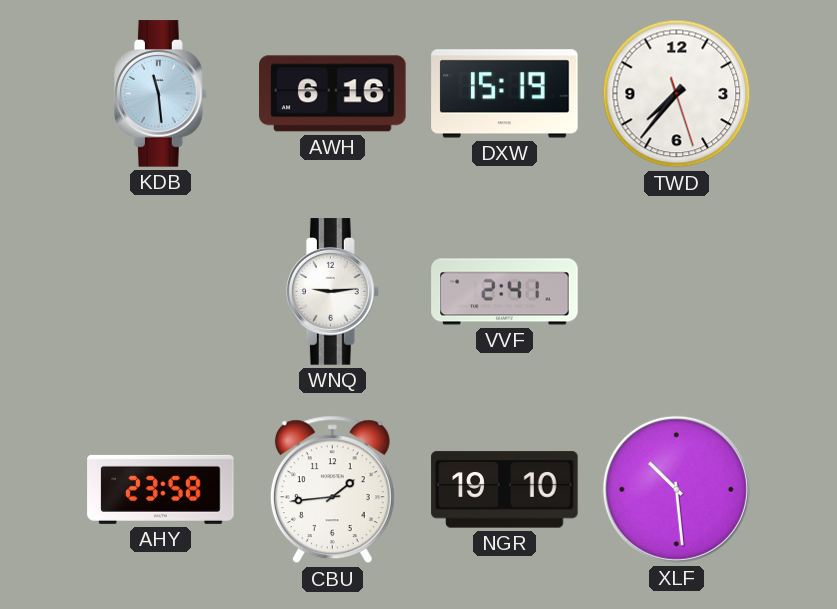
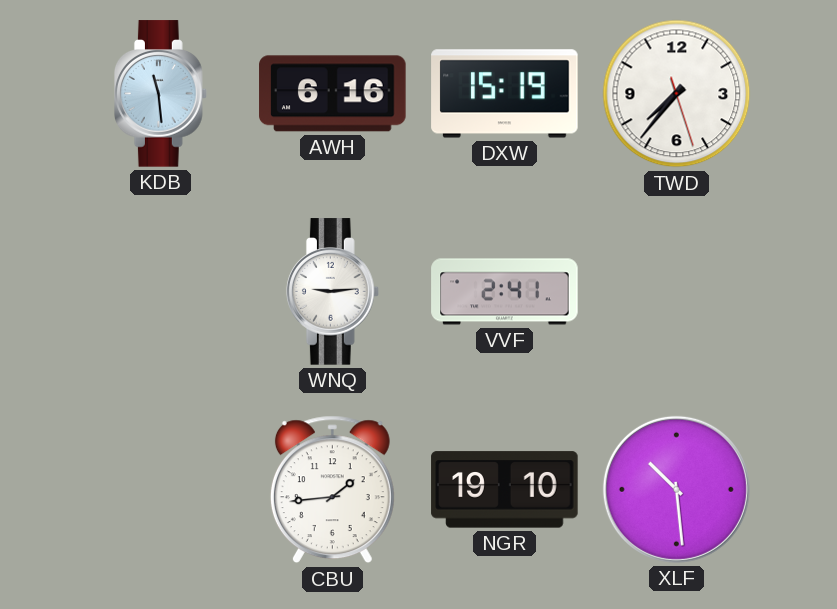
AHY: 23:58 -> none (161, 489)
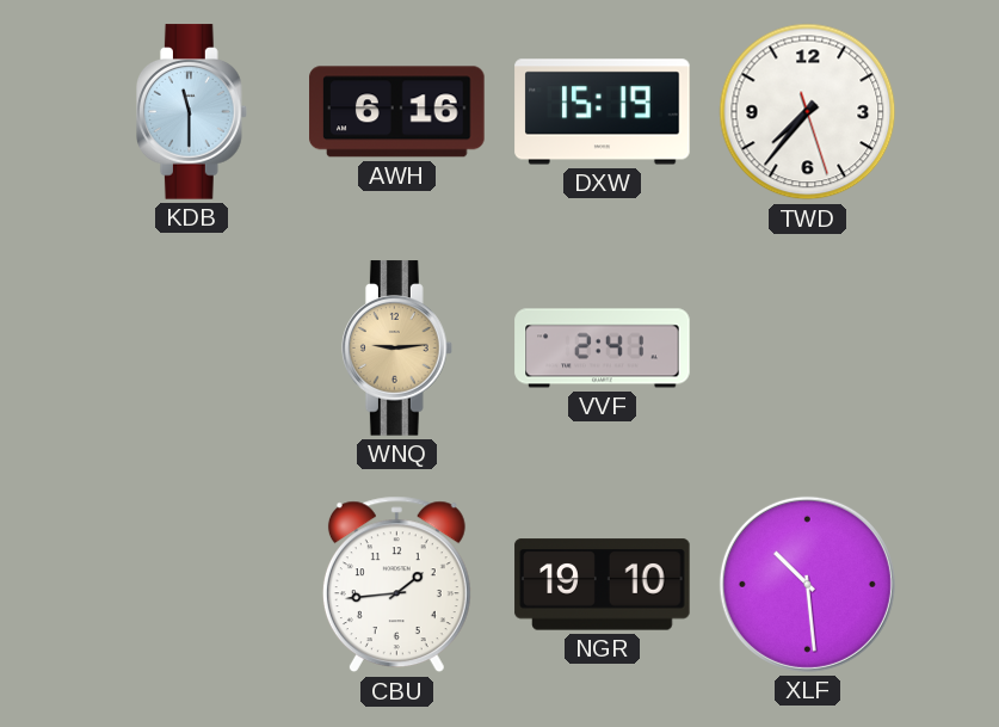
KDB: 11:29 -> 11:30 (191, 112)
WNQ dial: white -> champagne (396, 349)
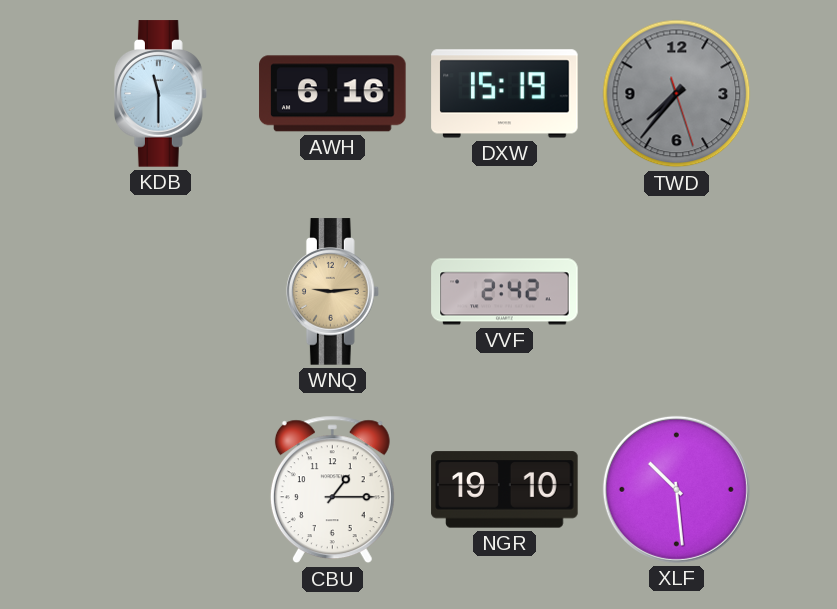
TWD dial: white -> grey (677, 94)
VVF: 2:41 -> 2:42 (505, 292)
CBU: 1:44 -> 1:15 (332, 490)
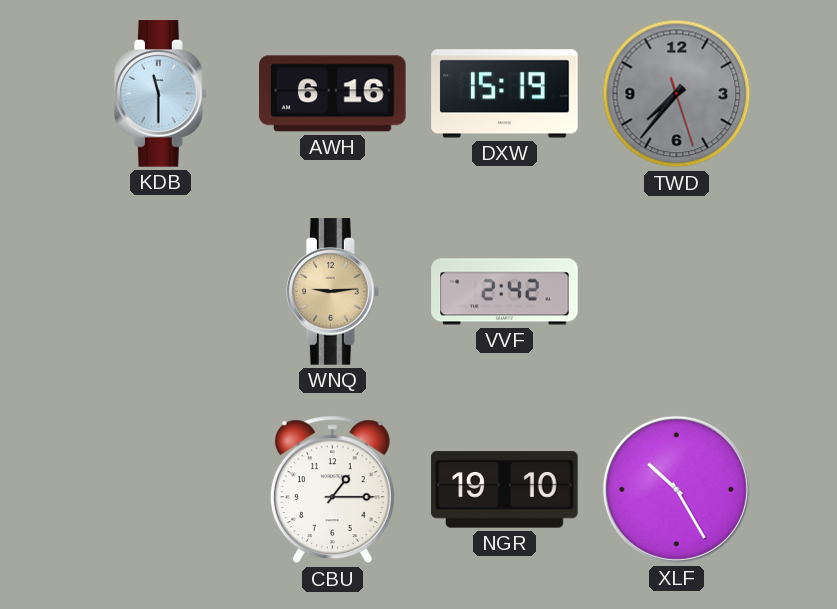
XLF: 10:29 -> 10:25 (676, 489)
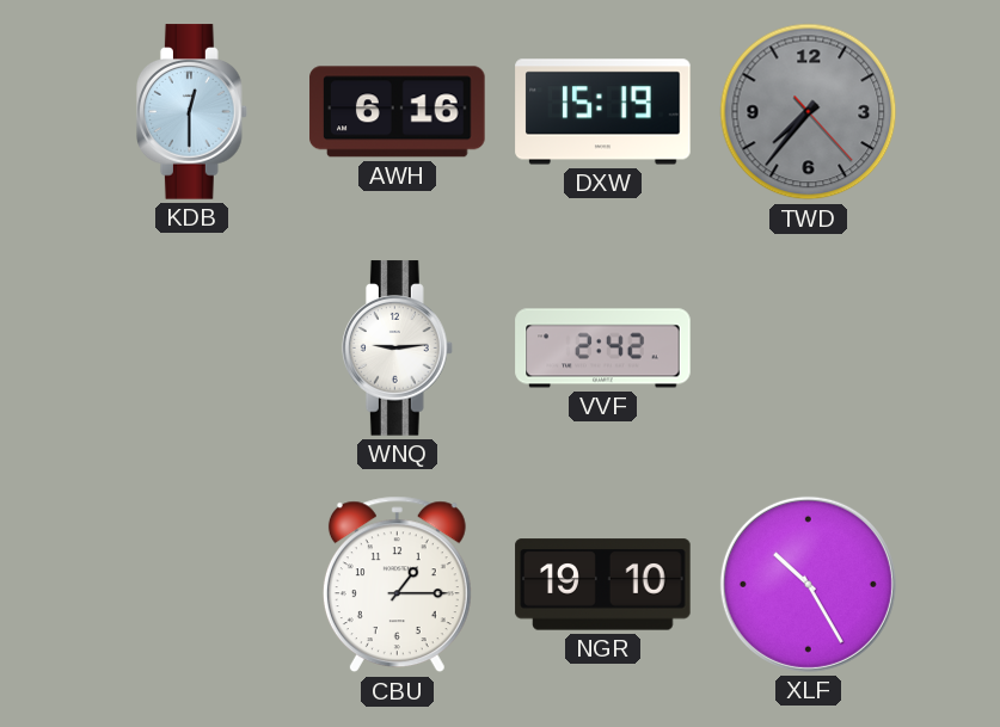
KDB: 11:30 -> 12:30 (191, 112)
TWD: 7:36:27 -> 7:36:23 (809, 112)
WNQ dial: champagne -> white (397, 349)
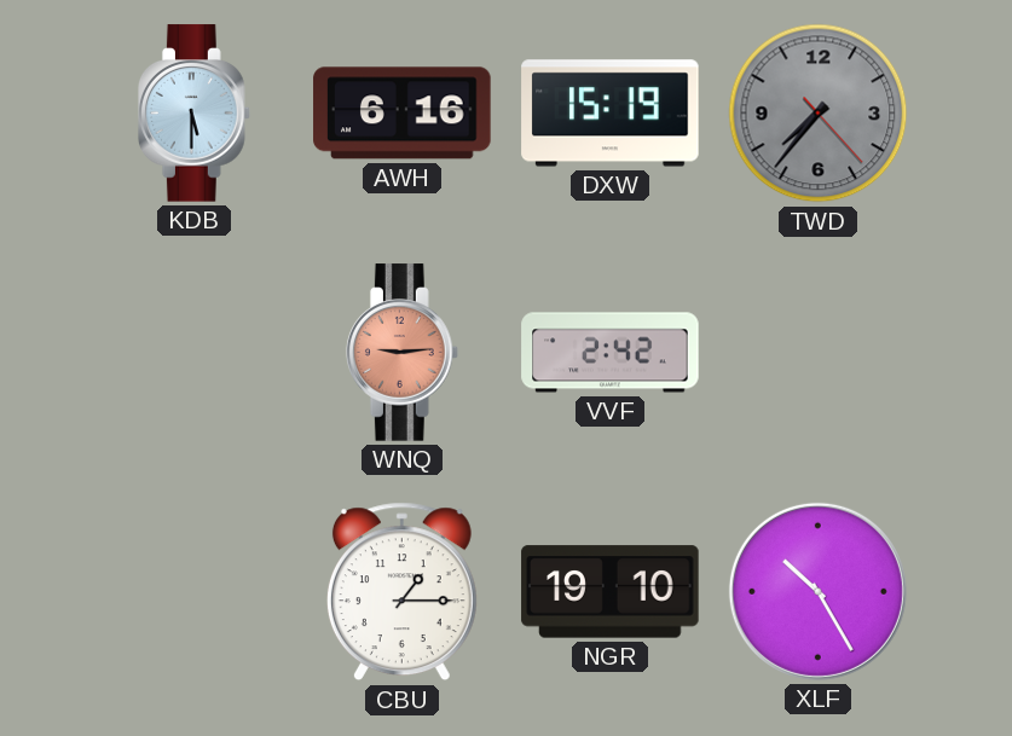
KDB: 12:30 -> 5:30 (193, 114)
WNQ dial: white -> salmon (401, 353)
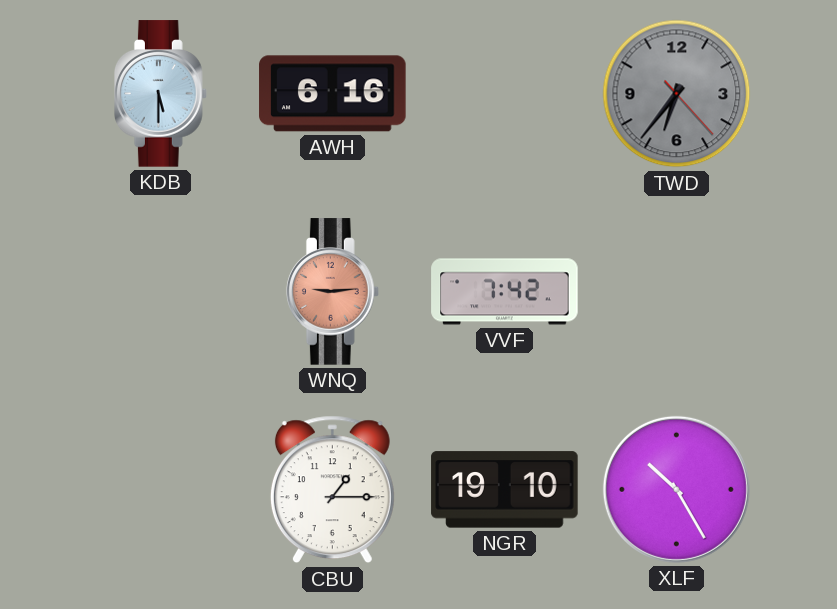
DXW: 15:19 -> none (611, 114)
TWD: 7:36 -> 6:36 (677, 94)
VVF: 2:42 -> 7:42 (505, 292)
